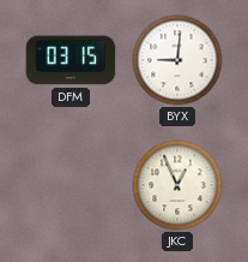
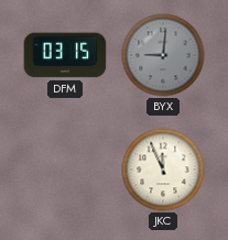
BYX dial: white -> grey (163, 55)
JKC: 12:56 -> 11:56 (163, 170)
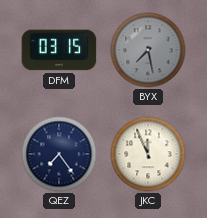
BYX: 9:01 -> 7:28 (148, 50)
QEZ: none -> 7:24 (59, 154)
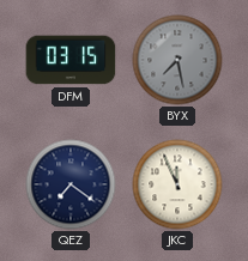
QEZ: 7:24 -> 7:21 (71, 184)
